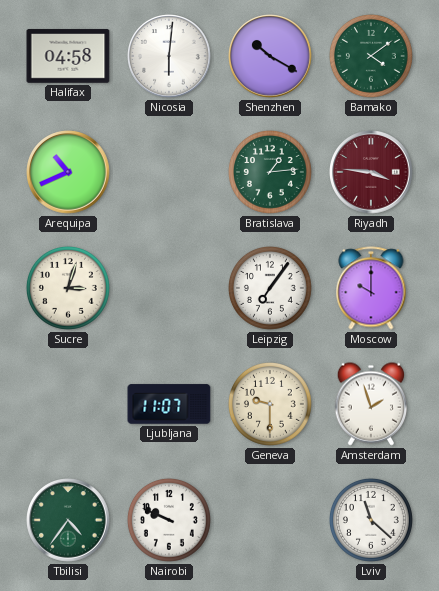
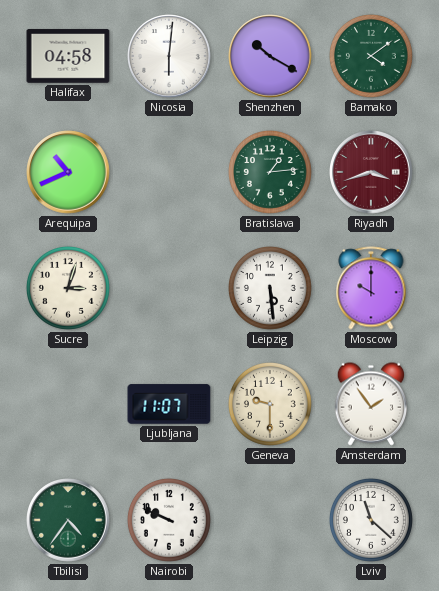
Riyadh: 3:46 -> 3:42 (371, 172)
Leipzig: 7:06 -> 5:29 (270, 288)
Amsterdam: 1:57 -> 1:54 (371, 404)
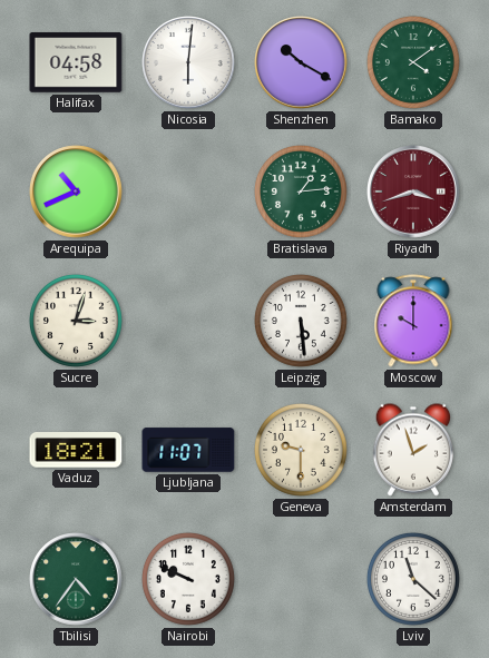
Vaduz: none -> 18:21 (76, 450)
Amsterdam: 1:54 -> 1:57 (413, 450)
